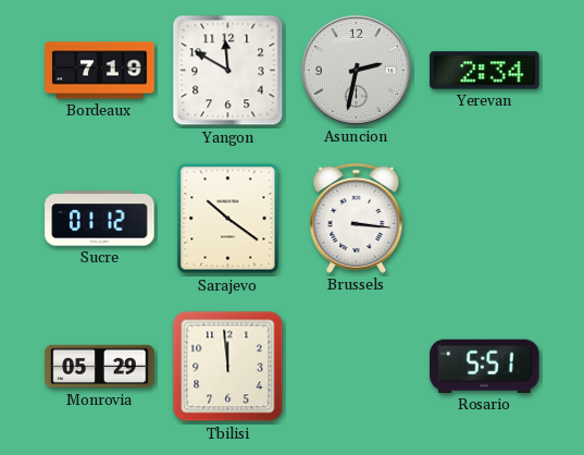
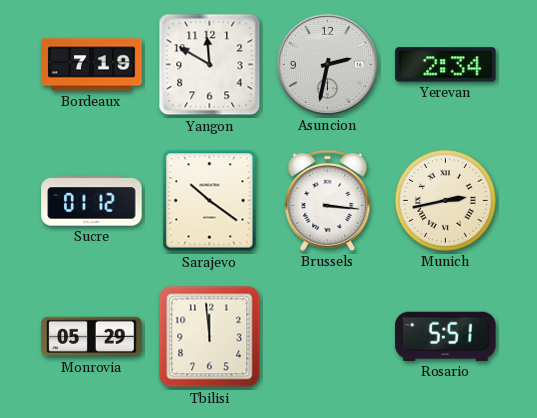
Munich: none -> 2:43 (445, 200)
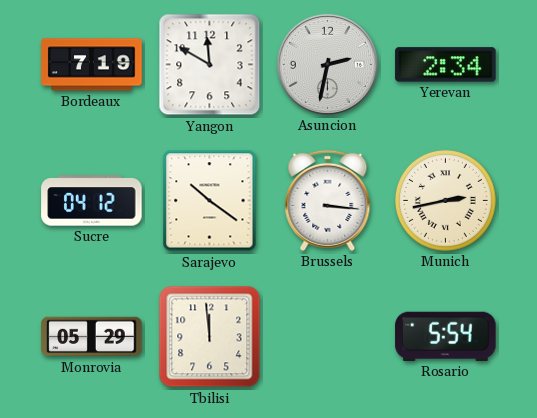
Sucre: 01:12 -> 04:12 (92, 201)
Rosario: 5:51 -> 5:54 (446, 336)
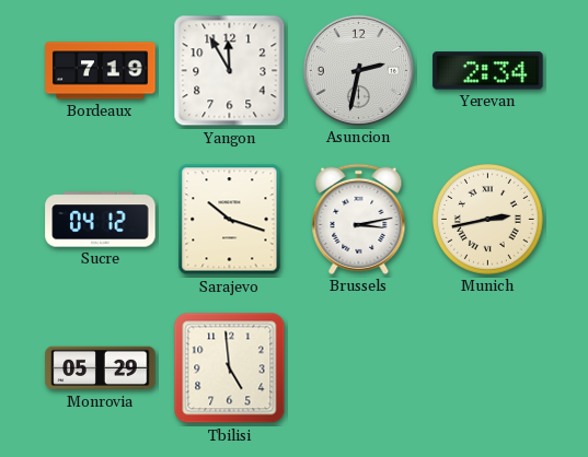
Yangon: 11:50 -> 11:55 (230, 71)
Sarajevo: 10:21 -> 10:18 (230, 220)
Brussels: 3:16 -> 3:13 (359, 219)
Tbilisi: 11:59 -> 4:59 (230, 368)
Rosario: 5:54 -> none (446, 336)
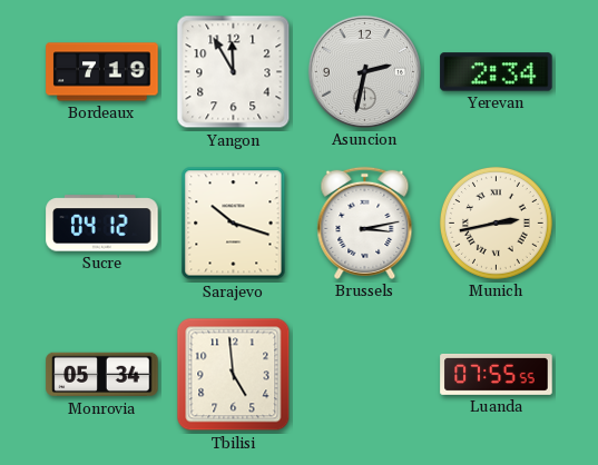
Monrovia: 05:29 -> 05:34 (102, 375)
Luanda: none -> 07:55 (497, 374)
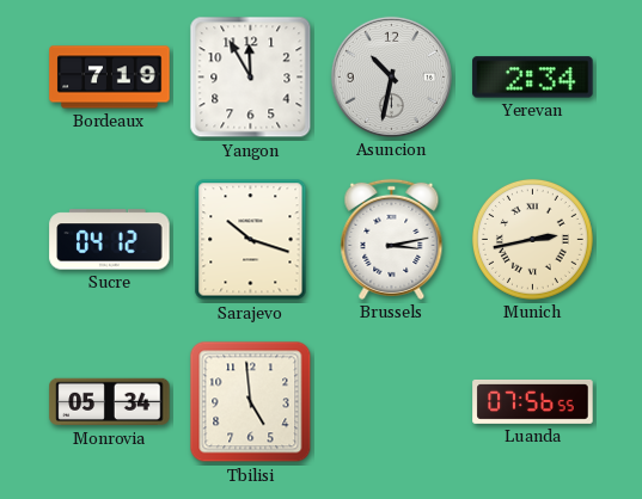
Asuncion: 2:32 -> 10:32 (391, 76)
Luanda: 07:55 -> 07:56 (533, 401)
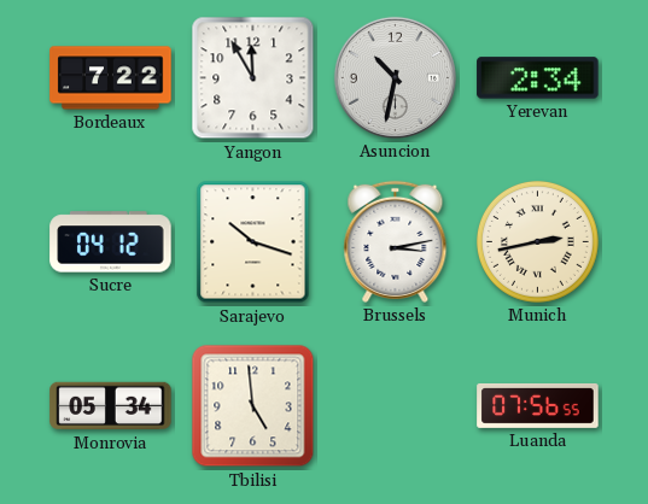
Bordeaux: 7:19 -> 7:22 (111, 78)
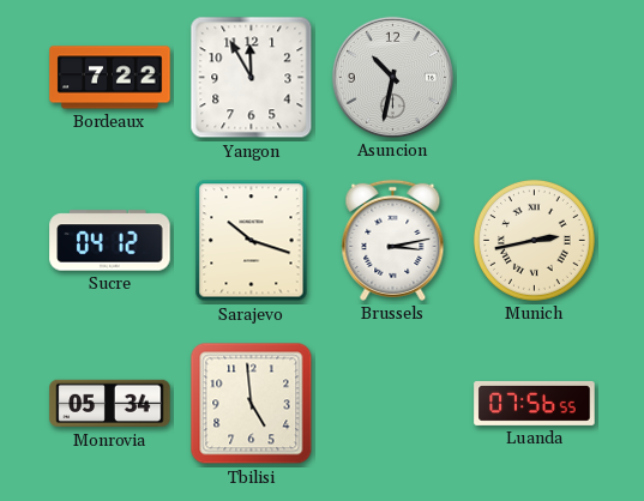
Yerevan: 2:34 -> none (538, 78)
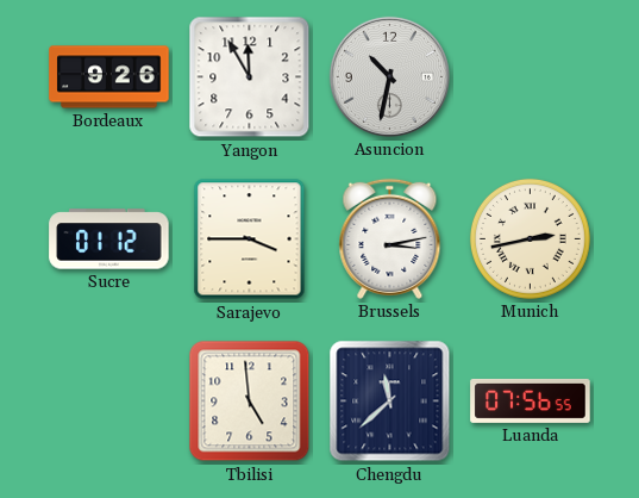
Bordeaux: 7:22 -> 9:26 (109, 77)
Sucre: 04:12 -> 01:12 (109, 239)
Sarajevo: 10:18 -> 3:45 (250, 239)
Monrovia: 05:34 -> none (110, 404)
Chengdu: none -> 11:38 (390, 401)
